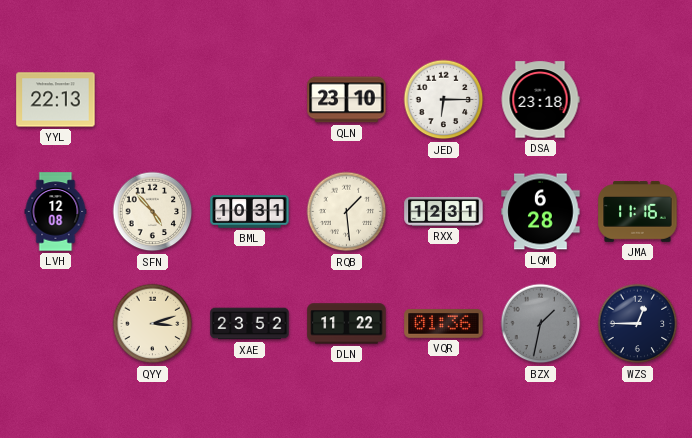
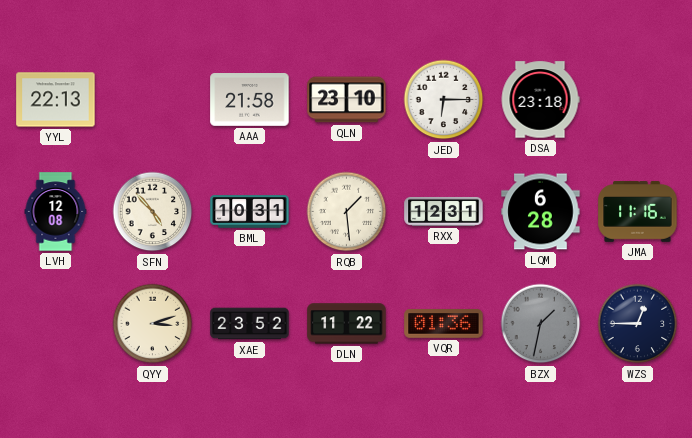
AAA: none -> 21:58 (250, 100)
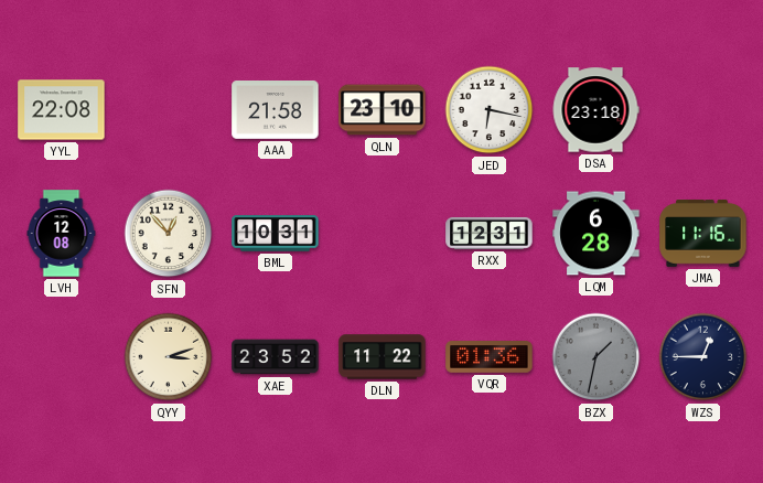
YYL: 22:13 -> 22:08 (62, 110)
JED: 6:15 -> 6:17 (490, 110)
SFN: 4:53 -> 12:53 (169, 234)
RQB: 1:29 -> none (347, 212)
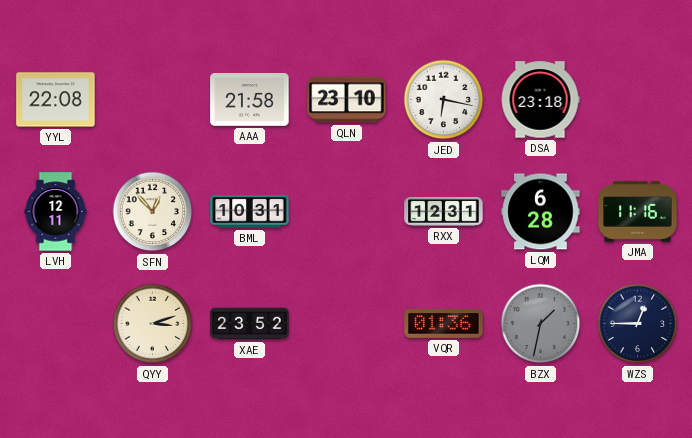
LVH: 12:08 -> 12:11 (56, 212)
DLN: 11:22 -> none (383, 357)
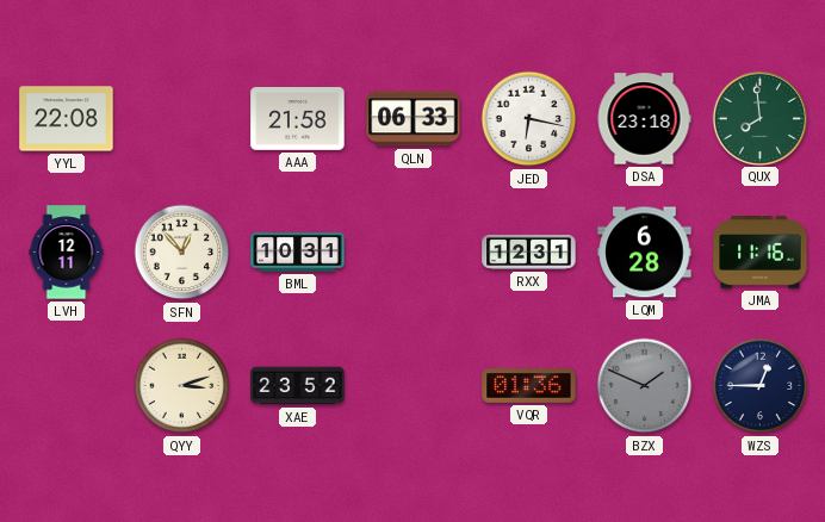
QLN: 23:10 -> 06:33 (414, 119)
QUX: none -> 7:59 (759, 118)
BZX: 1:32 -> 1:49 (645, 386)
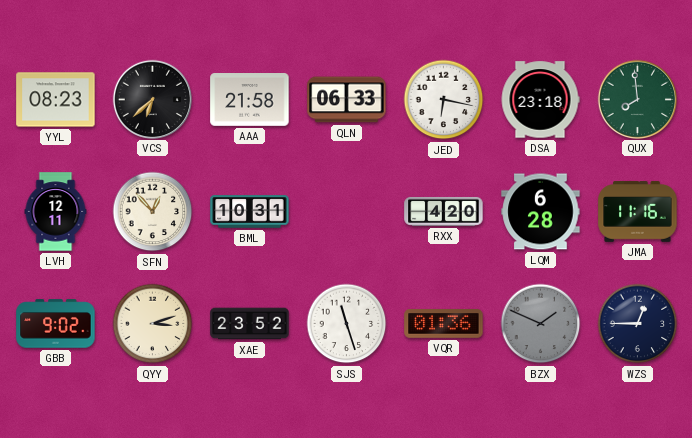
YYL: 22:08 -> 08:23 (56, 100)
VCS: none -> 6:38 (152, 99)
RXX: 12:31 -> 4:20 (444, 211)
GBB: none -> 9:02 (56, 324)
SJS: none -> 11:27 (347, 324)
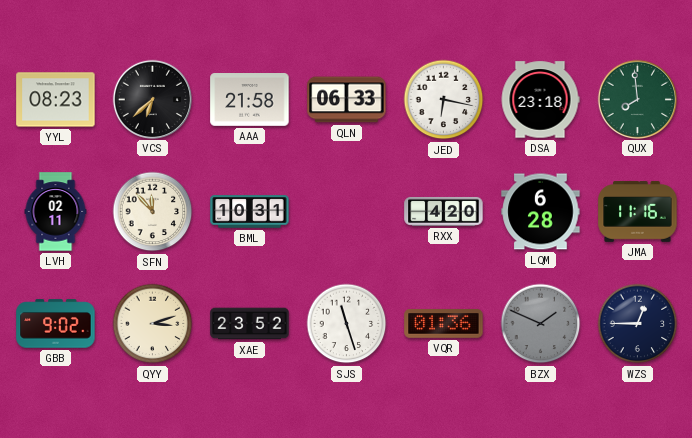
LVH: 12:11 -> 02:11 (56, 212)
SFN: 12:53 -> 11:53 (153, 212)
